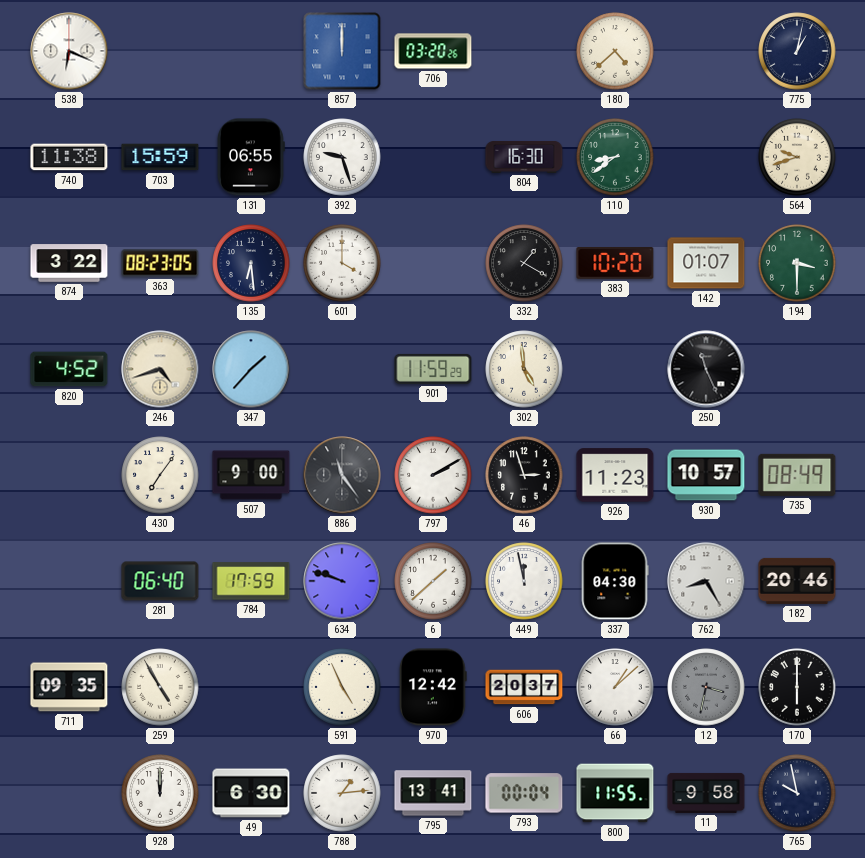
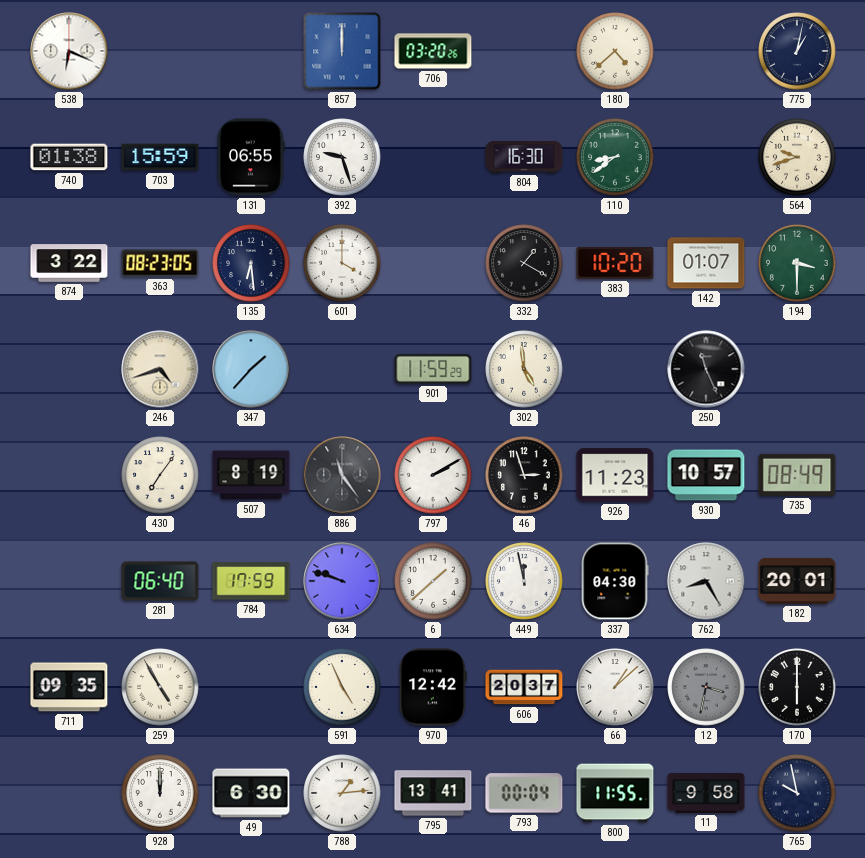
740: 11:38 -> 01:38 (69, 157)
820: 4:52 -> none (69, 369)
507: 9:00 -> 8:19 (251, 475)
182: 20:46 -> 20:01 (797, 581)
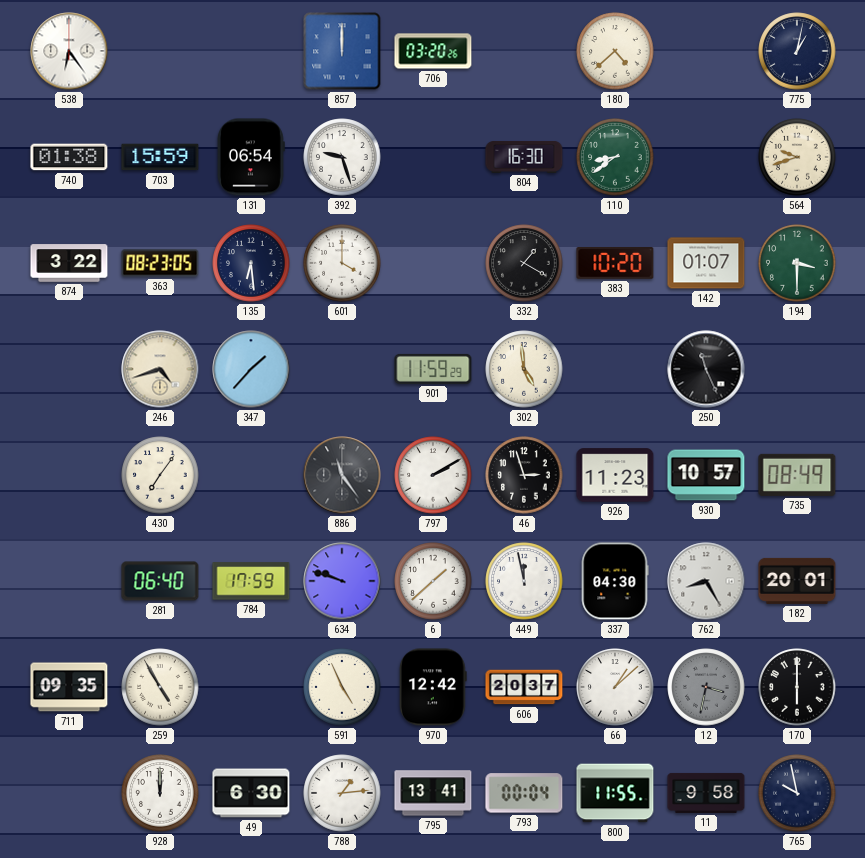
538: 6:19 -> 6:24 (69, 51)
131: 06:55 -> 06:54 (251, 157)
507: 8:19 -> none (251, 475)
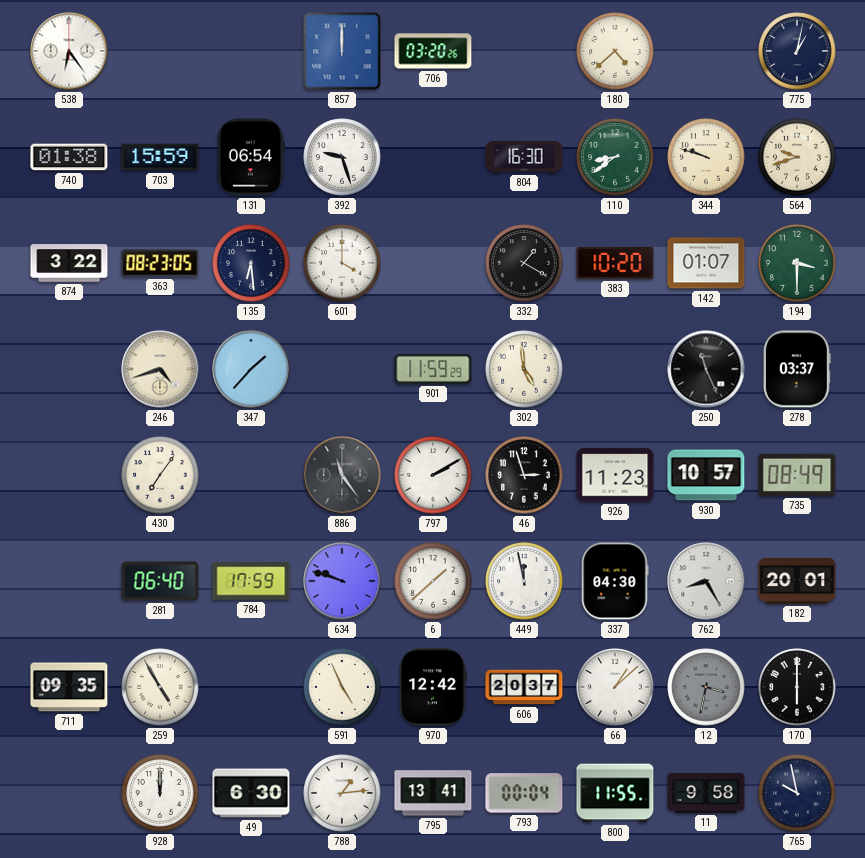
344: none -> 9:48 (706, 157)
278: none -> 03:37 (797, 369)
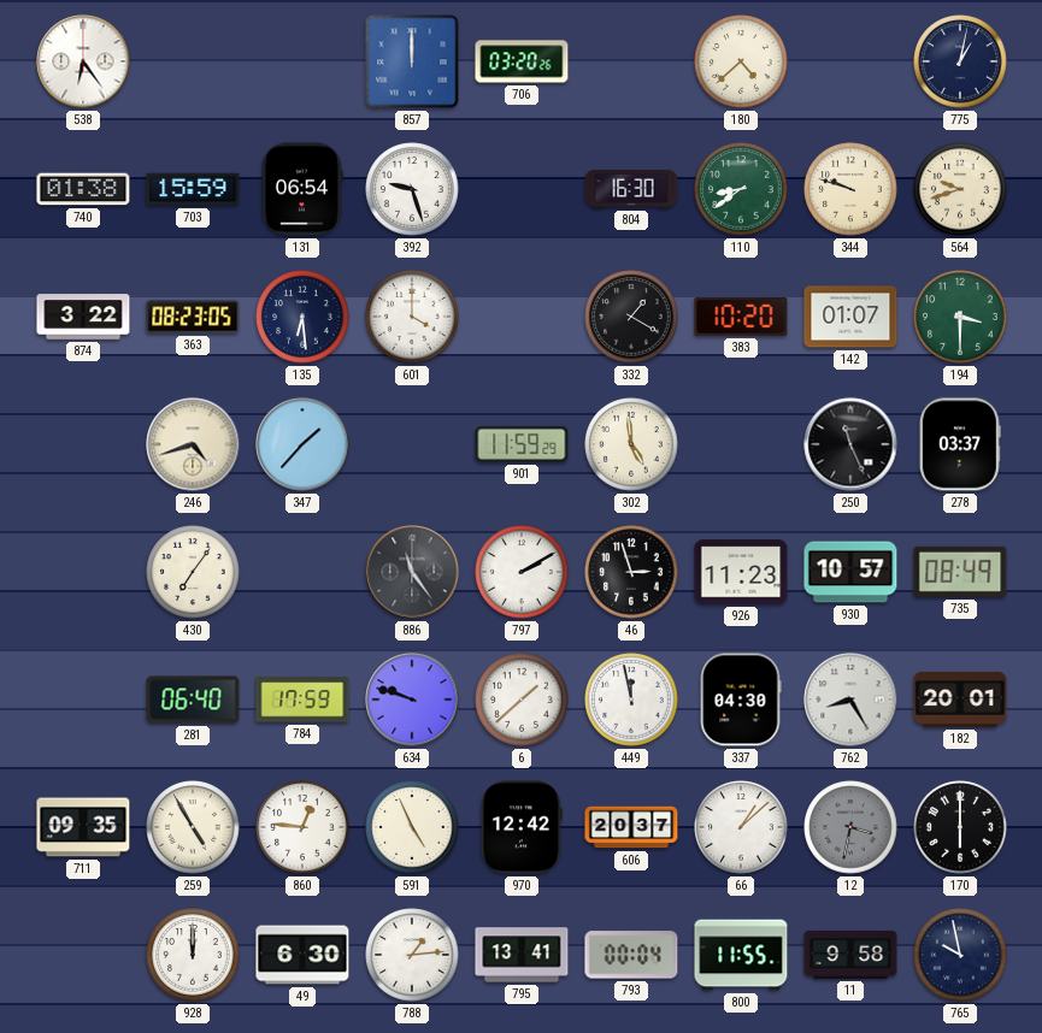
860: none -> 12:46 (302, 827)
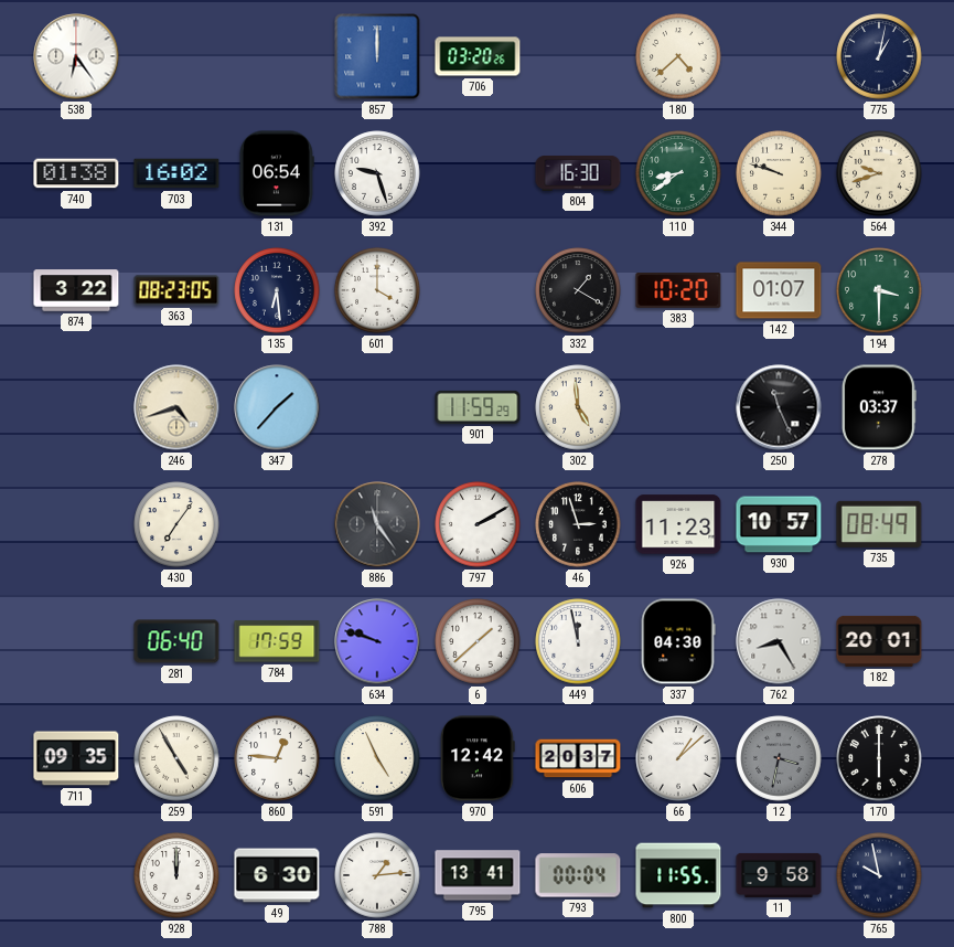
703: 15:59 -> 16:02 (176, 173)
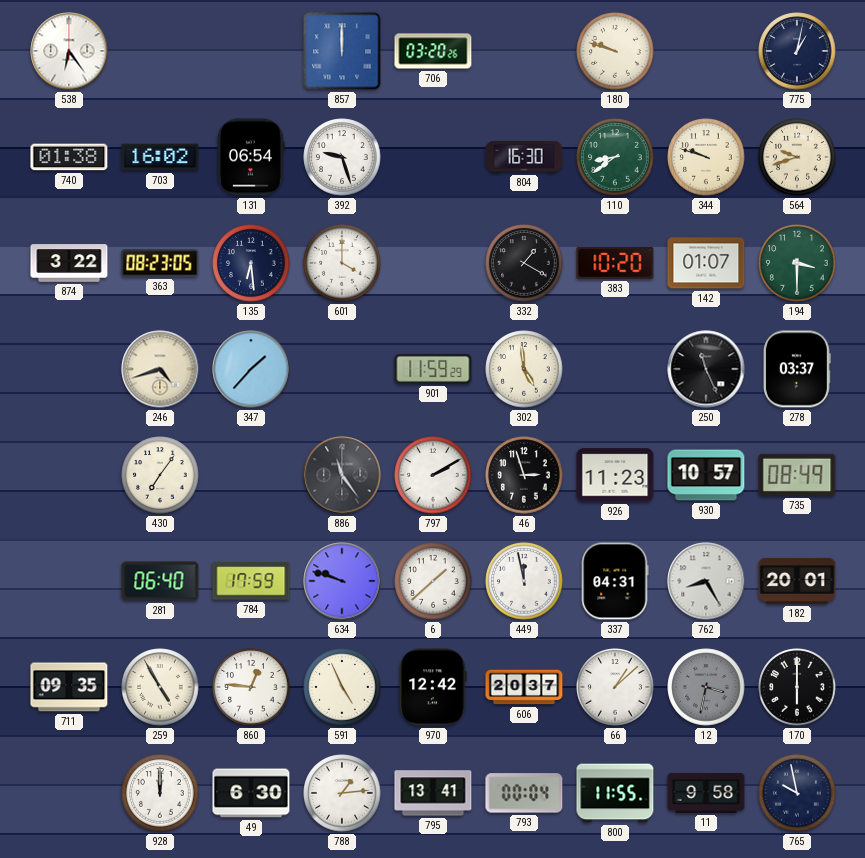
180: 4:38 -> 9:48 (615, 51)
337: 04:30 -> 04:31 (615, 581)
